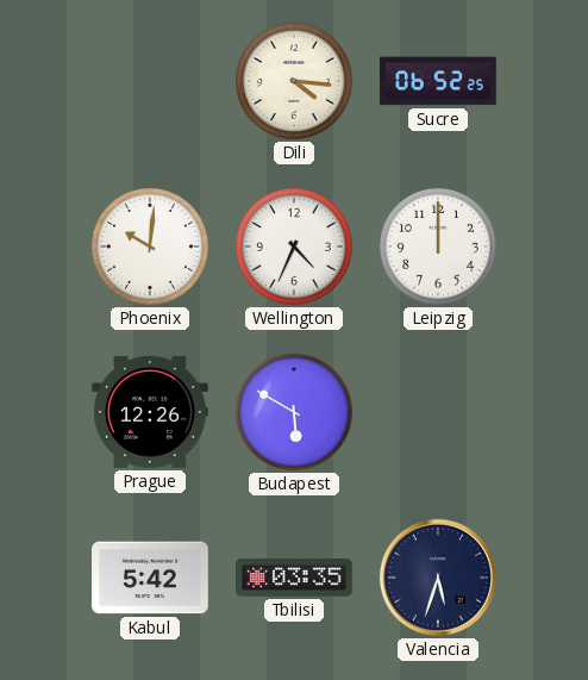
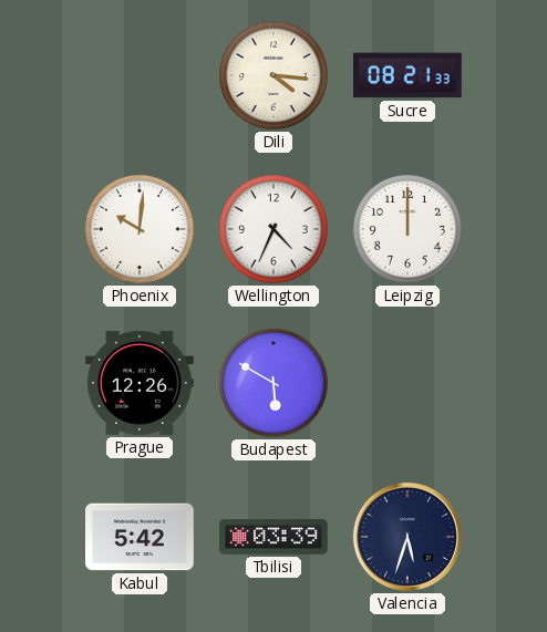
Sucre: 06:52 -> 08:21 (407, 75)
Tbilisi: 03:35 -> 03:39 (275, 538)
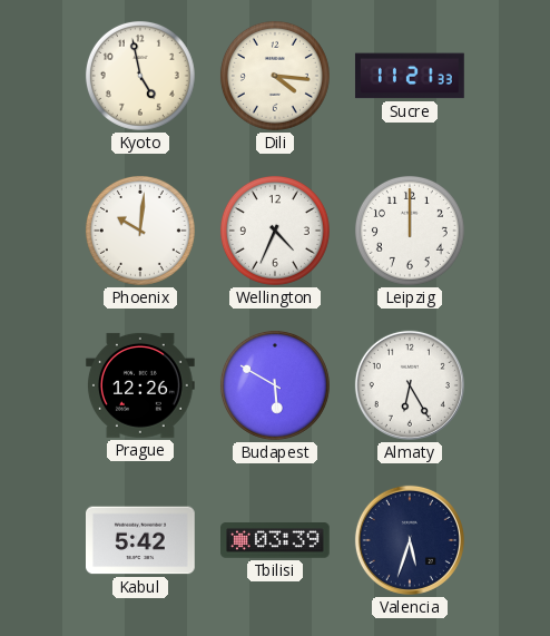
Kyoto: none -> 4:58 (140, 76)
Sucre: 08:21 -> 11:21 (410, 76)
Almaty: none -> 6:25 (410, 385)
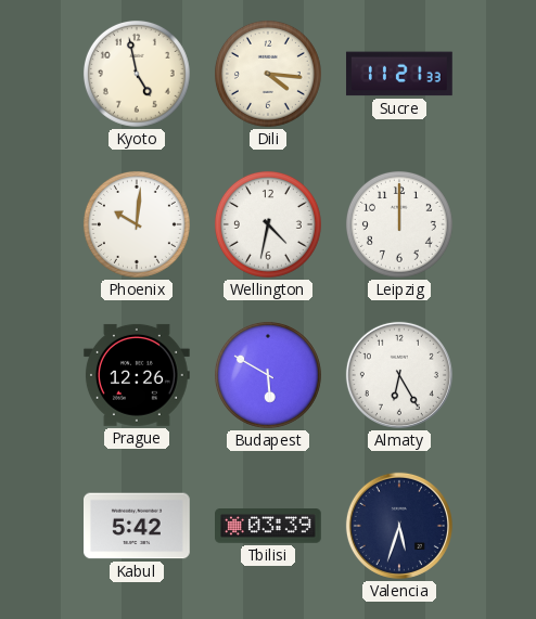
Wellington: 4:34 -> 4:32 (268, 224)
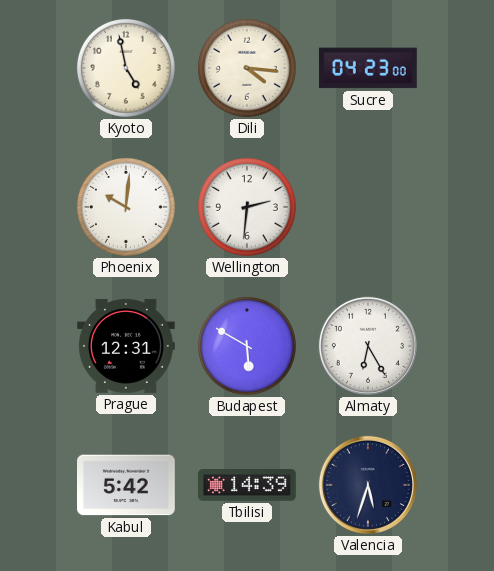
Sucre: 11:21 -> 04:23 (368, 68)
Wellington: 4:32 -> 2:31 (247, 207)
Leipzig: 12:00 -> none (399, 224)
Prague: 12:26 -> 12:31 (126, 346)
Tbilisi: 03:39 -> 14:39 (248, 486)
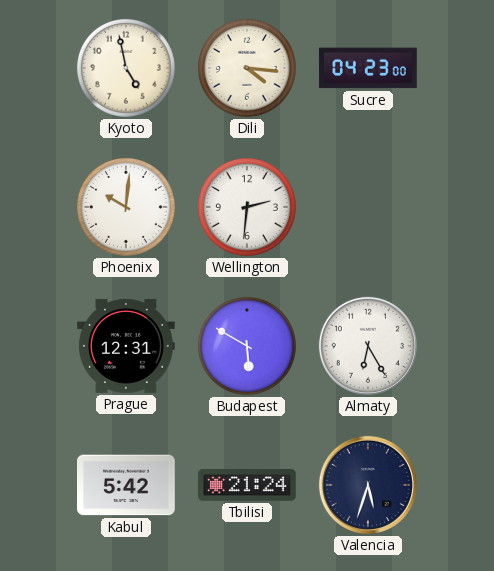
Tbilisi: 14:39 -> 21:24 (248, 486)
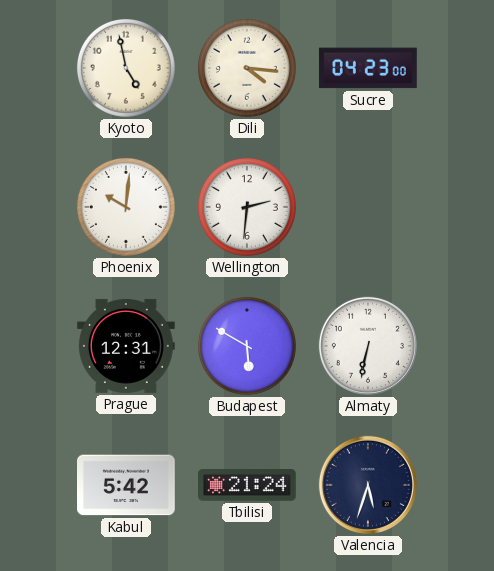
Almaty: 6:25 -> 6:32 (368, 346)
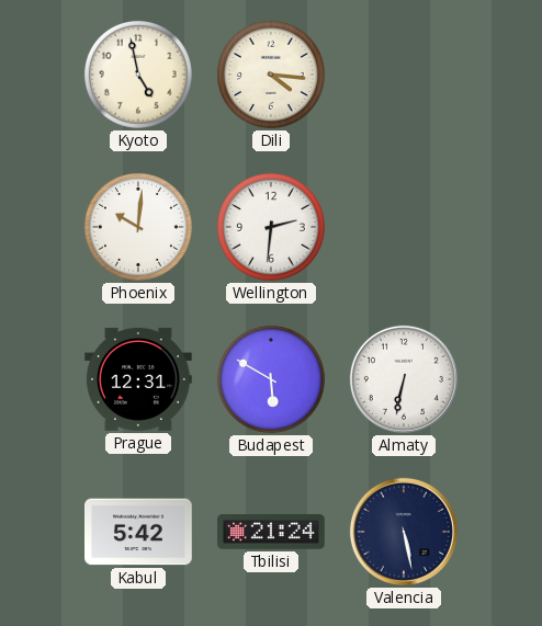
Sucre: 04:23 -> none (368, 68)
Valencia: 5:33 -> 5:28 (404, 532)
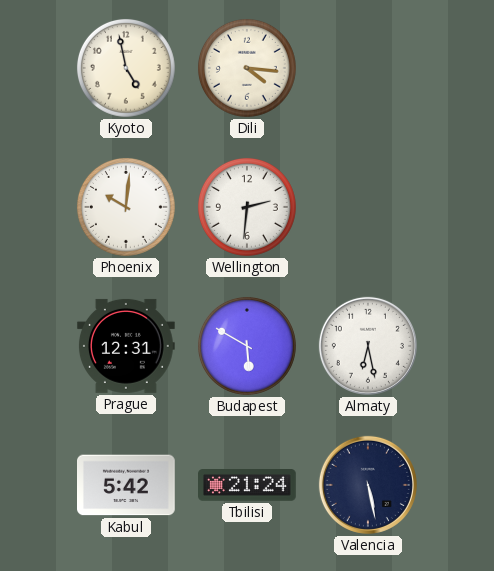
Almaty: 6:32 -> 6:28 (368, 346)
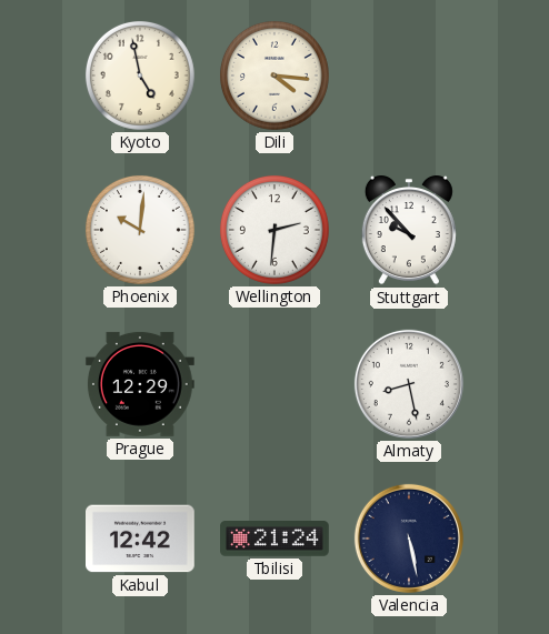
Stuttgart: none -> 9:53 (409, 230)
Prague: 12:31 -> 12:29 (140, 384)
Budapest: 5:50 -> none (247, 346)
Almaty: 6:28 -> 8:28 (409, 384)
Kabul: 5:42 -> 12:42 (141, 539)
